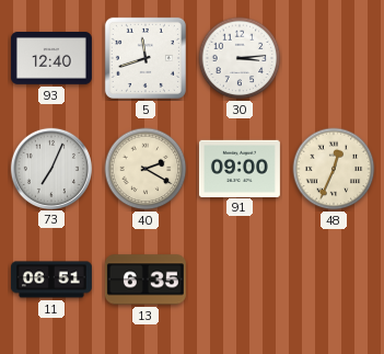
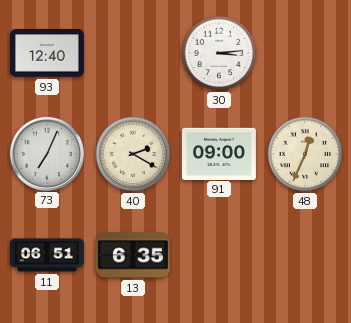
5: 11:42 -> none (146, 58)
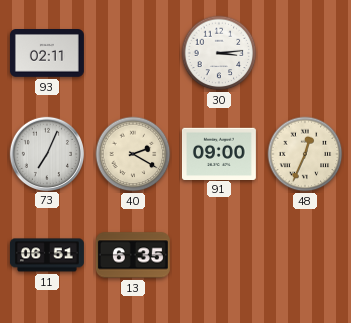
93: 12:40 -> 02:11 (47, 54)
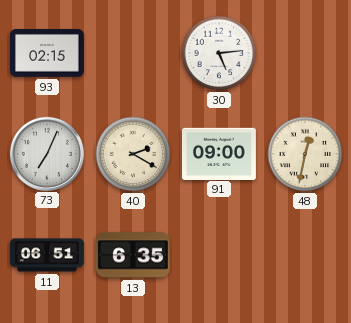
93: 02:11 -> 02:15 (47, 54)
30: 3:14 -> 5:14 (219, 53)
48: 12:34 -> 12:32 (305, 154)
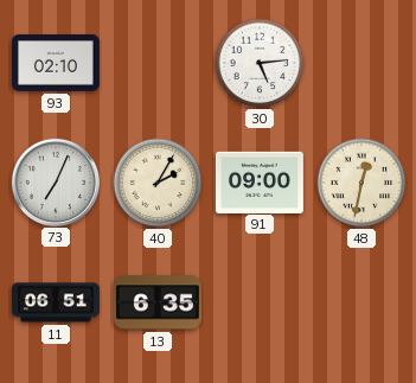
93: 02:15 -> 02:10 (56, 64)
40: 2:20 -> 2:05 (158, 183)
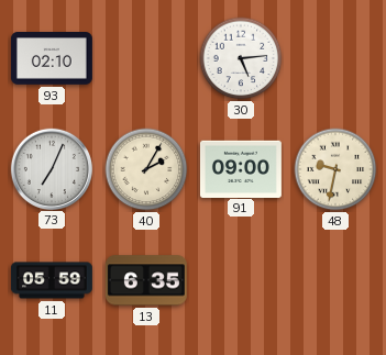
48: 12:32 -> 9:32 (335, 169)
11: 06:51 -> 05:59 (52, 280)
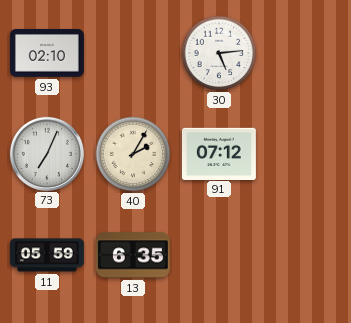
91: 09:00 -> 07:12 (219, 153)
48: 9:32 -> none (335, 169)
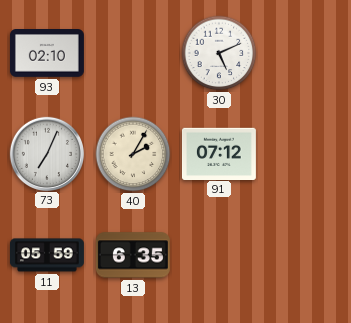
30: 5:14 -> 5:11 (219, 53)
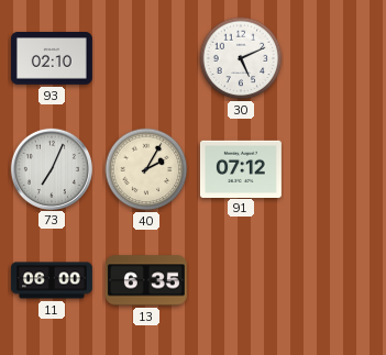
11: 05:59 -> 06:00 (52, 280)
